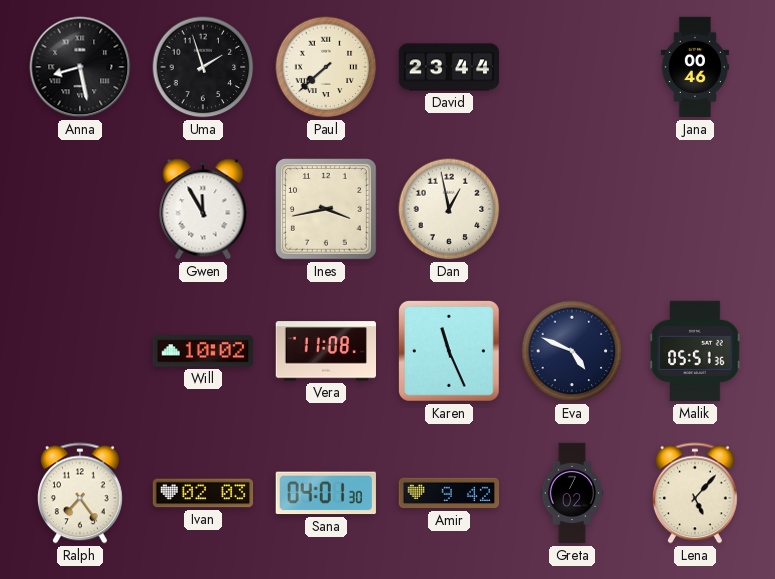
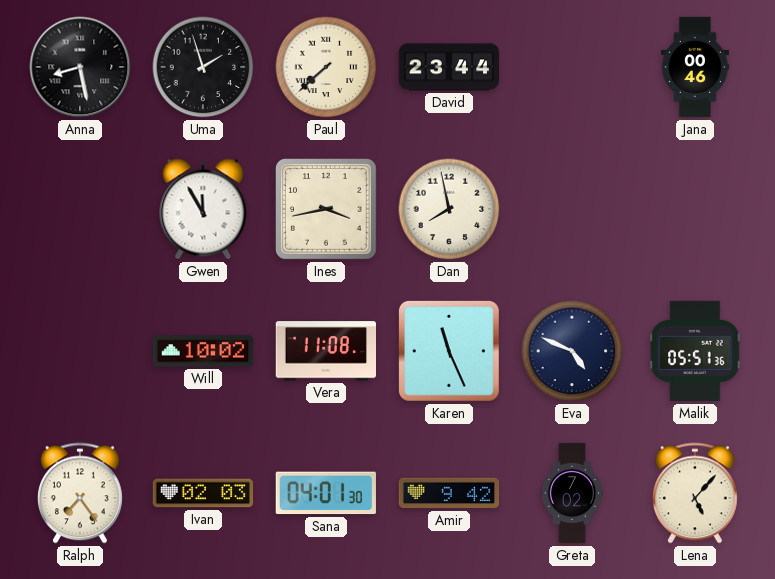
Dan: 12:58 -> 7:58 (449, 209)
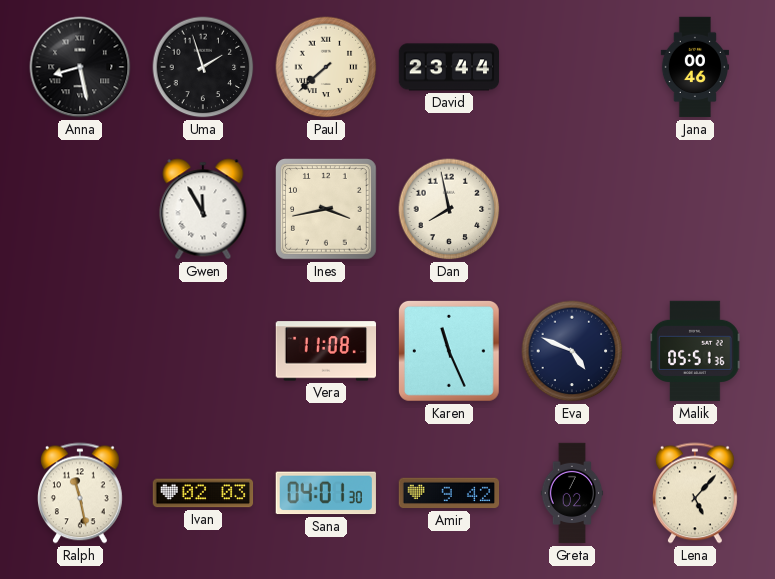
Will: 10:02 -> none (203, 351)
Ralph: 7:24 -> 11:28 (81, 493)
